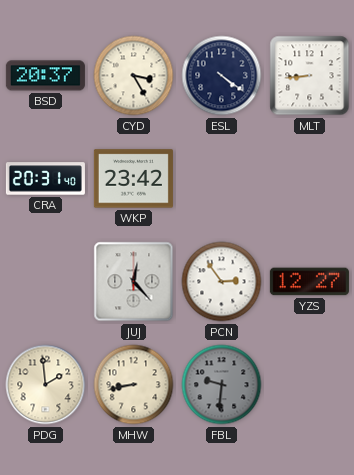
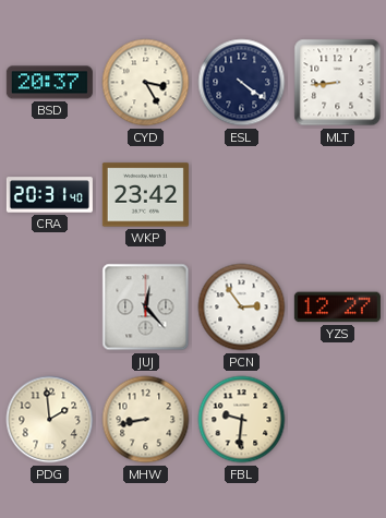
FBL dial: grey -> cream (242, 420)
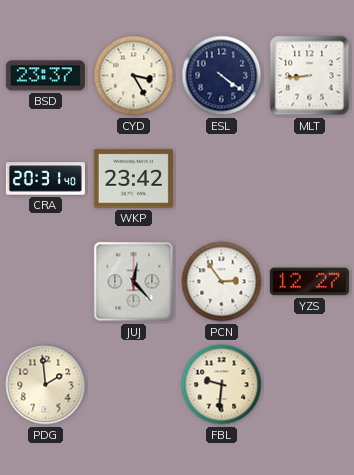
BSD: 20:37 -> 23:37 (45, 76)
MHW: 8:43 -> none (146, 420)
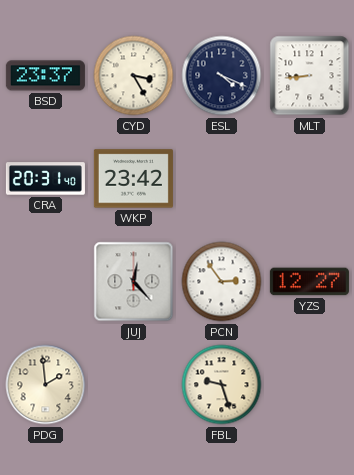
ESL: 4:21 -> 4:19 (222, 76)
FBL: 9:31 -> 9:27 (222, 385)
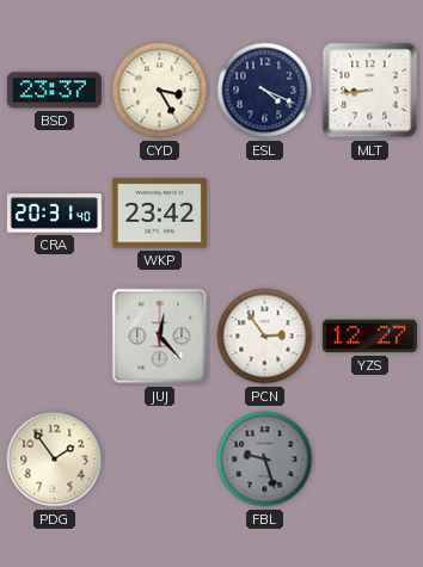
PDG: 1:59 -> 1:54 (55, 460)
FBL dial: cream -> grey (265, 460)
